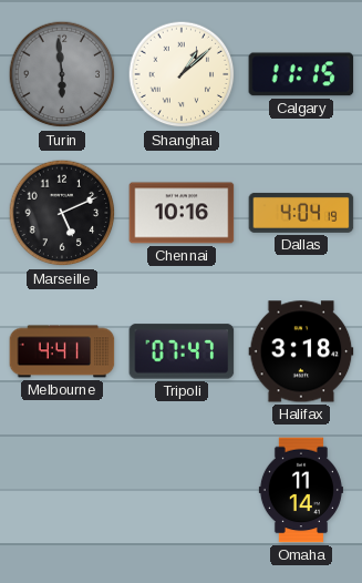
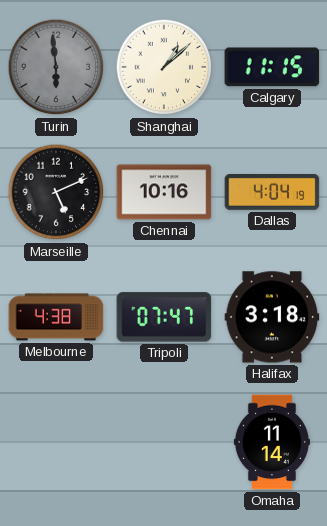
Melbourne: 4:41 -> 4:38 (56, 317)
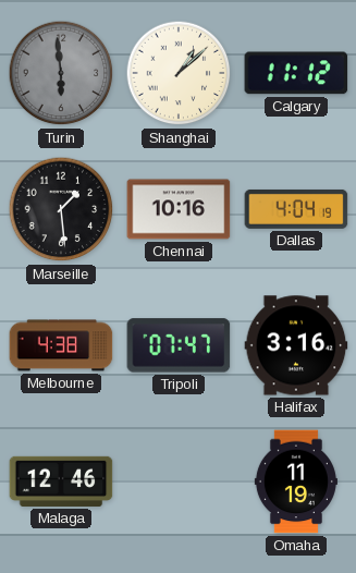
Calgary: 11:15 -> 11:12 (296, 73)
Marseille: 5:11 -> 1:29 (61, 209)
Halifax: 3:18 -> 3:16 (296, 345)
Malaga: none -> 12:46 (61, 481)
Omaha: 11:14 -> 11:19 (296, 481)
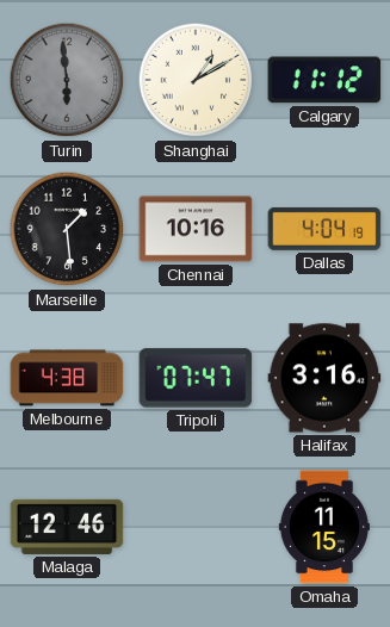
Shanghai: 1:08 -> 1:10 (196, 80)
Omaha: 11:19 -> 11:15 (324, 527)
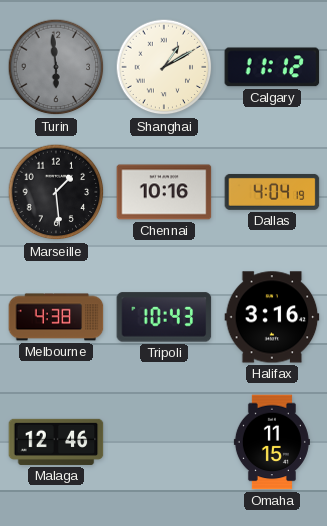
Tripoli: 07:47 -> 10:43 (164, 317)
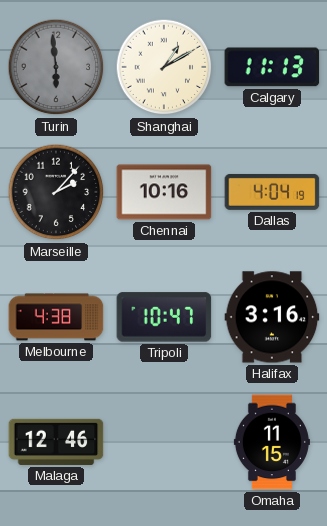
Calgary: 11:12 -> 11:13 (272, 67)
Marseille: 1:29 -> 2:07 (56, 192)
Tripoli: 10:43 -> 10:47 (164, 317)
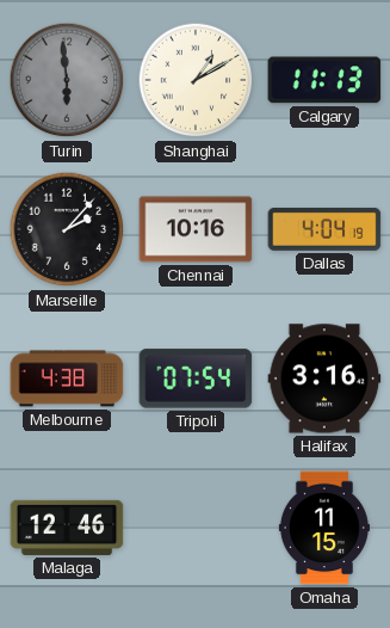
Tripoli: 10:47 -> 07:54 (196, 378)
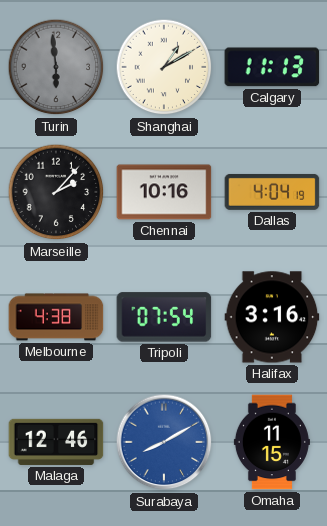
Surabaya: none -> 8:10 (164, 442)
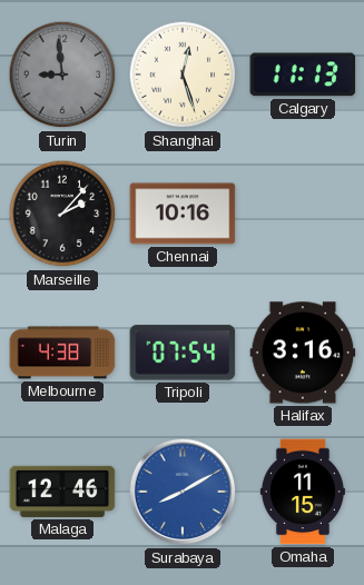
Turin: 5:59 -> 8:59 (62, 75)
Shanghai: 1:10 -> 12:27 (183, 75)
Dallas: 4:04 -> none (272, 192)
